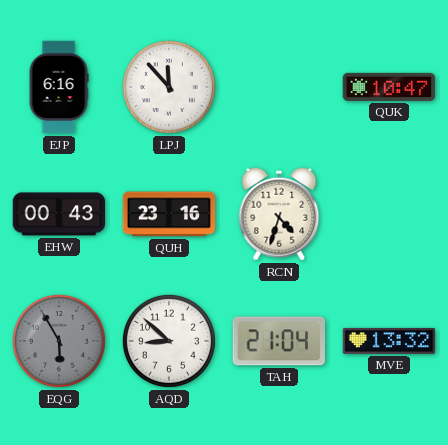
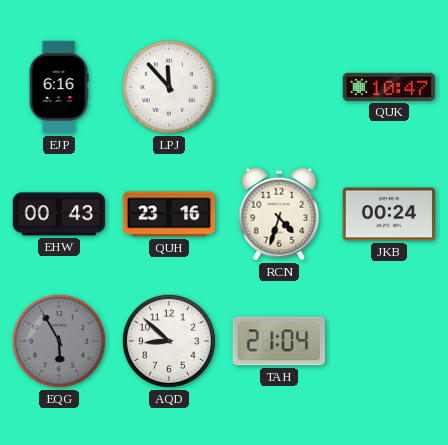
JKB: none -> 00:24 (389, 214)
MVE: 13:32 -> none (389, 341)
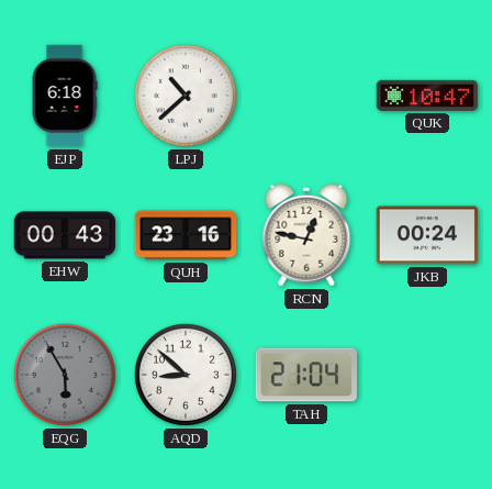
EJP: 6:16 -> 6:18 (65, 96)
LPJ: 11:53 -> 10:38 (186, 96)
RCN: 4:33 -> 12:47 (306, 235)
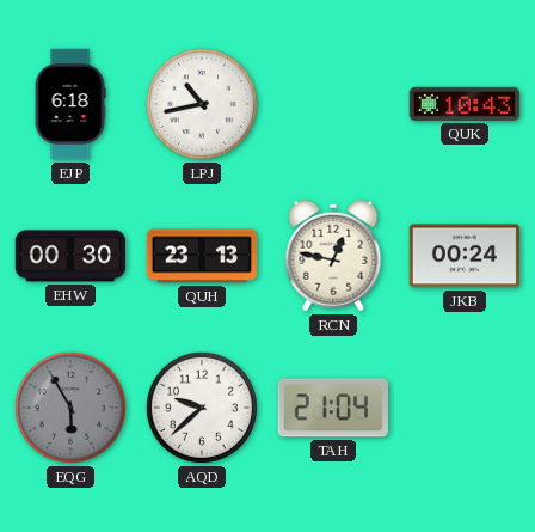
LPJ: 10:38 -> 10:43 (202, 104)
QUK: 10:47 -> 10:43 (465, 104)
EHW: 00:43 -> 00:30 (70, 256)
QUH: 23:16 -> 23:13 (202, 256)
AQD: 8:52 -> 9:38 (202, 408)
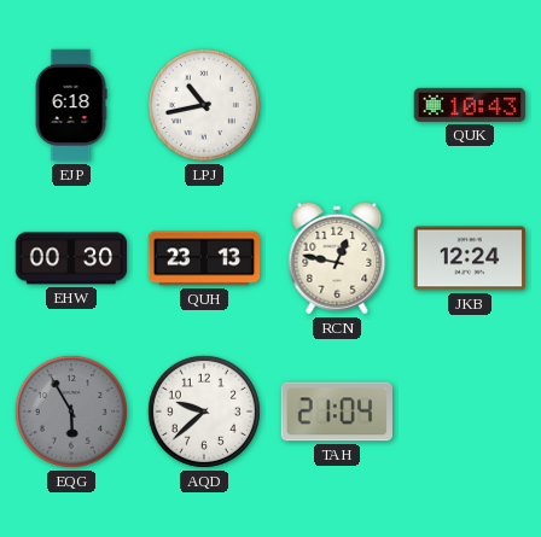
JKB: 00:24 -> 12:24 (470, 258)
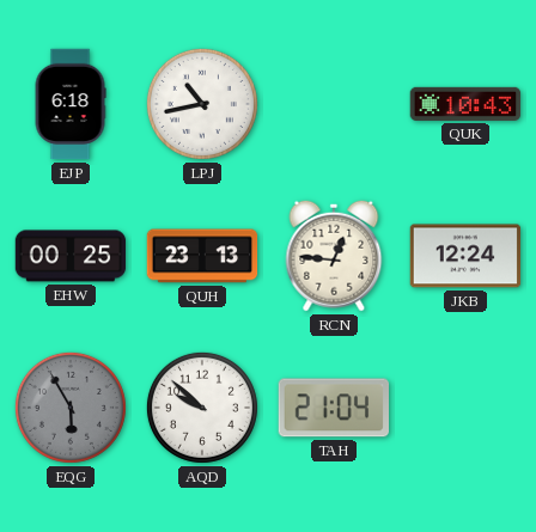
EHW: 00:30 -> 00:25 (71, 256)
RCN: 12:47 -> 12:46 (334, 256)
AQD: 9:38 -> 9:52 (202, 408)
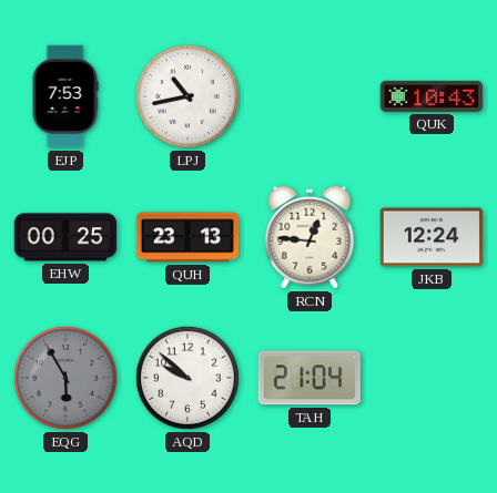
EJP: 6:18 -> 7:53 (65, 96)
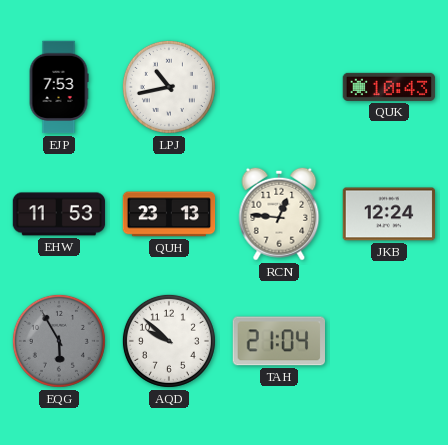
EHW: 00:25 -> 11:53 (59, 214)
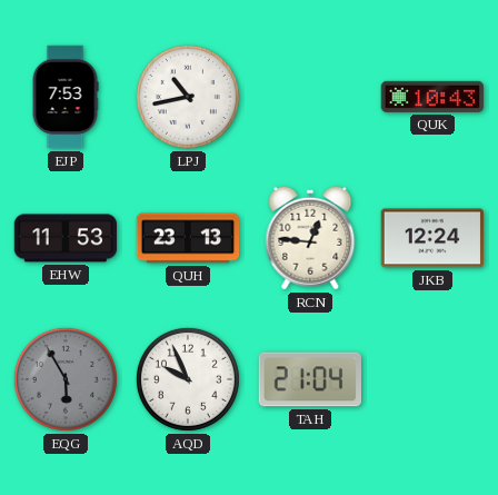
AQD: 9:52 -> 9:56 (188, 379)
